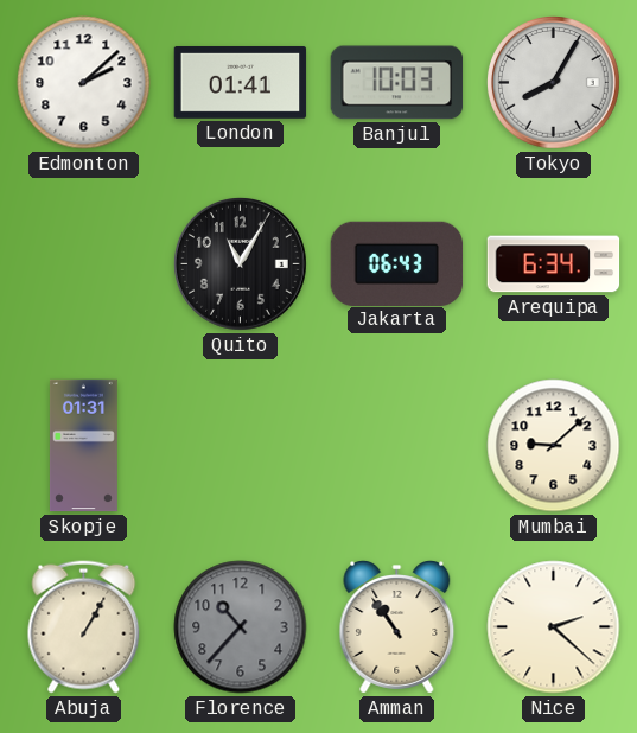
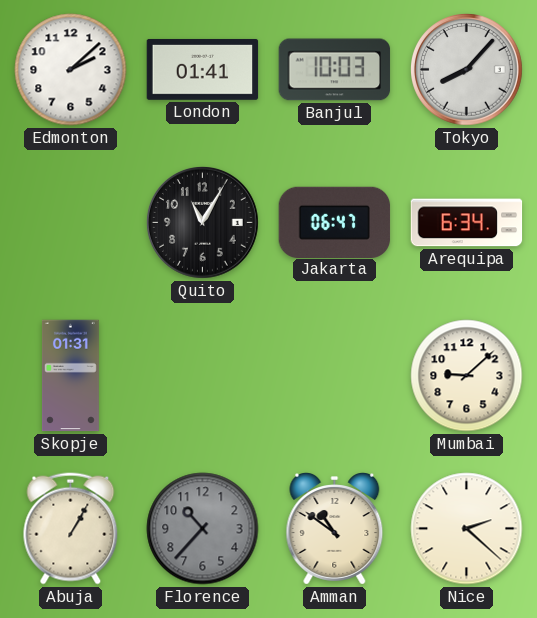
Tokyo: 8:05 -> 8:07 (467, 70)
Jakarta: 06:43 -> 06:47 (335, 222)
Amman: 10:54 -> 10:51 (335, 529)
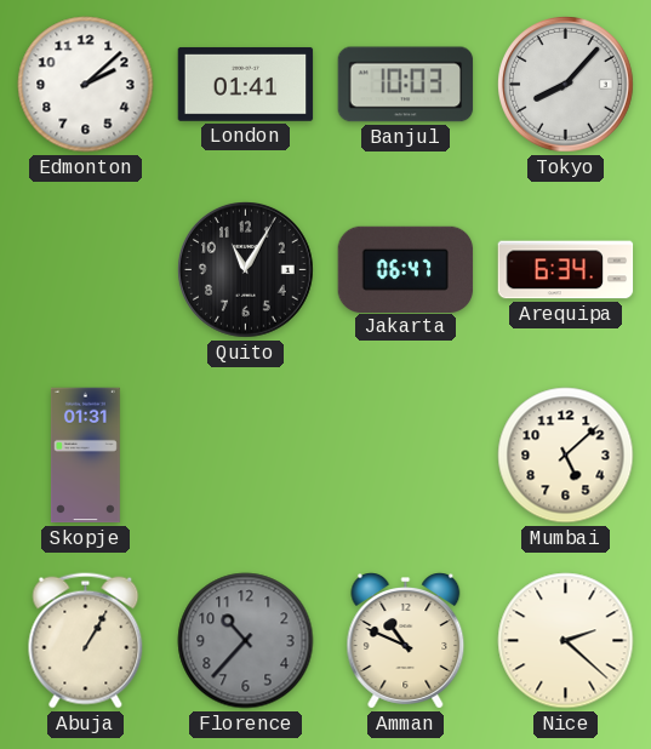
Mumbai: 9:08 -> 5:08 (566, 456)
Amman: 10:51 -> 10:49 (406, 641)
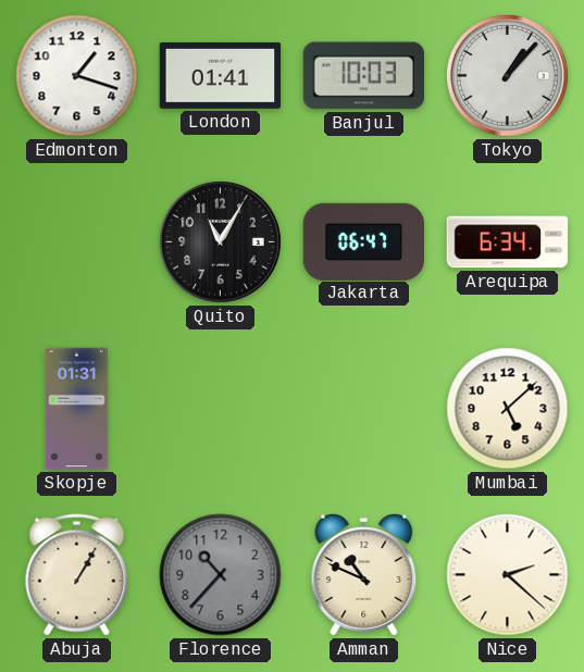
Edmonton: 2:08 -> 1:18 (77, 76)
Tokyo: 8:07 -> 1:07 (508, 76)
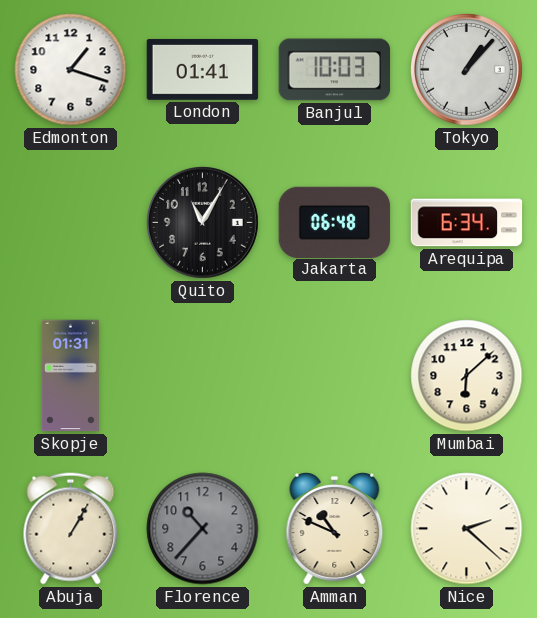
Jakarta: 06:47 -> 06:48 (335, 222)
Mumbai: 5:08 -> 6:08 (467, 376)
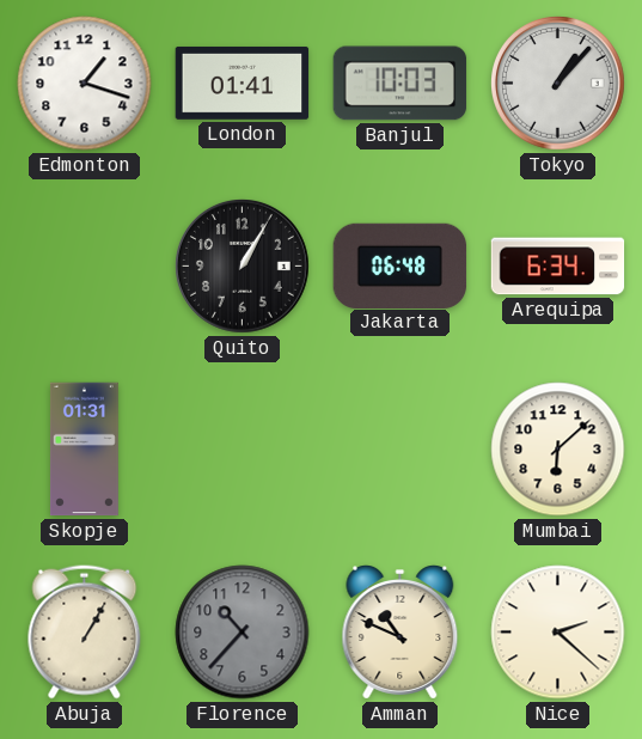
Quito: 11:05 -> 1:05 (243, 267)
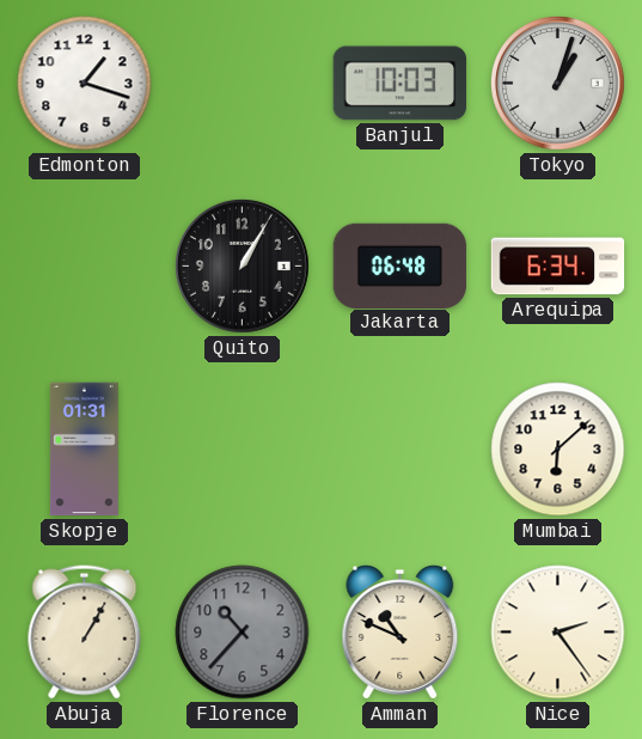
London: 01:41 -> none (243, 84)
Tokyo: 1:07 -> 1:03 (558, 84)
Nice: 2:22 -> 2:24 (558, 633)
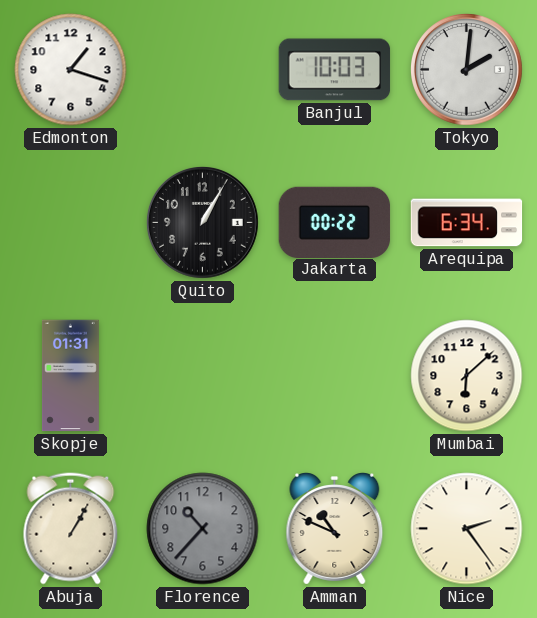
Tokyo: 1:03 -> 2:01 (467, 70)
Jakarta: 06:48 -> 00:22 (335, 222)
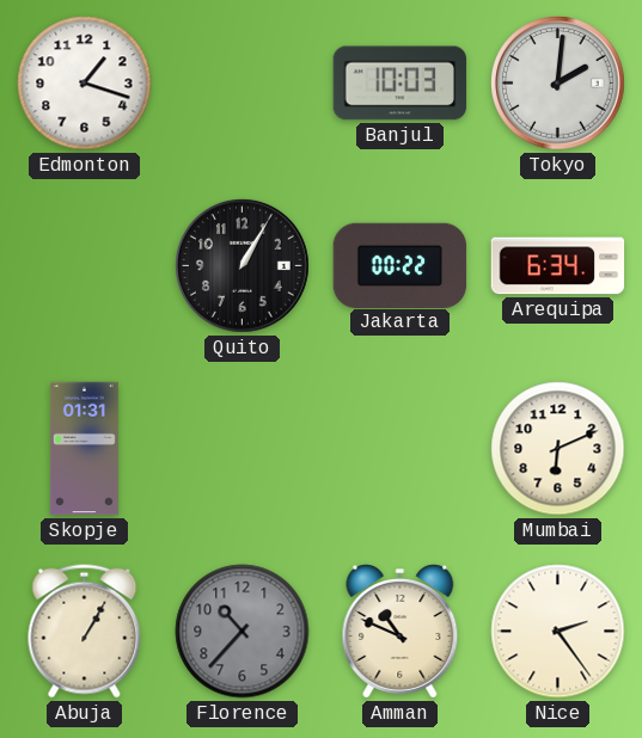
Mumbai: 6:08 -> 6:11 (558, 449)
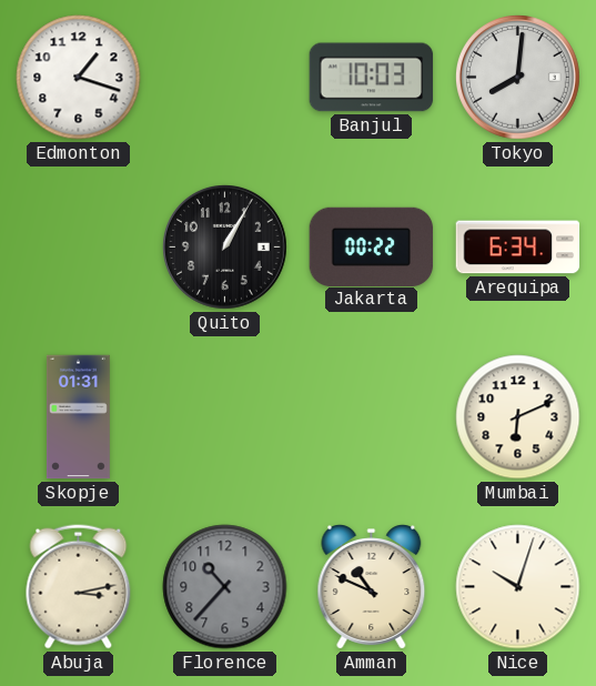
Tokyo: 2:01 -> 8:01 (518, 78)
Abuja: 1:05 -> 3:13 (79, 587)
Nice: 2:24 -> 10:03 (518, 587)
